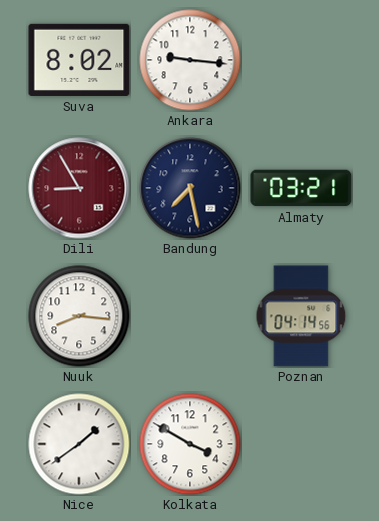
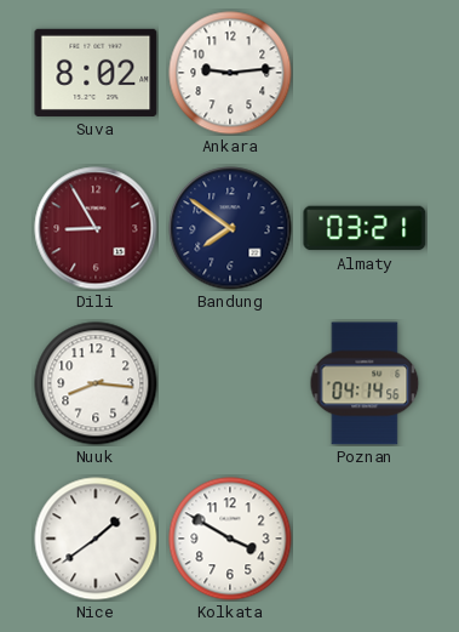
Ankara: 9:16 -> 9:14 (230, 73)
Bandung: 7:28 -> 7:51 (230, 228)
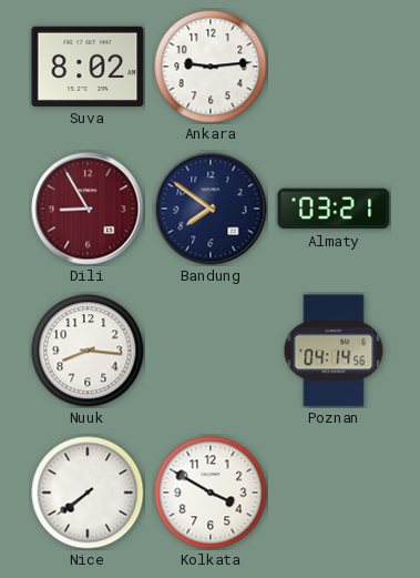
Nice: 1:39 -> 7:39 (88, 493)
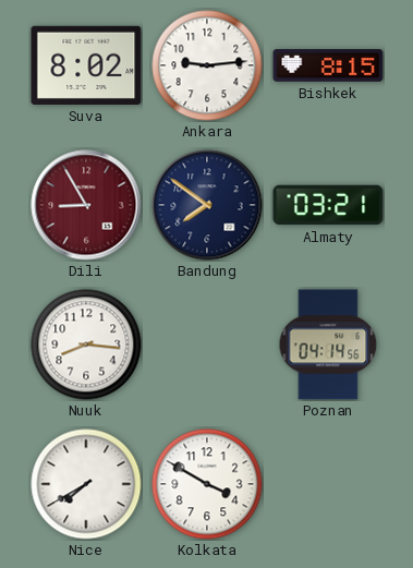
Bishkek: none -> 8:15 (328, 67)
Nice: 7:39 -> 7:40 (86, 484)
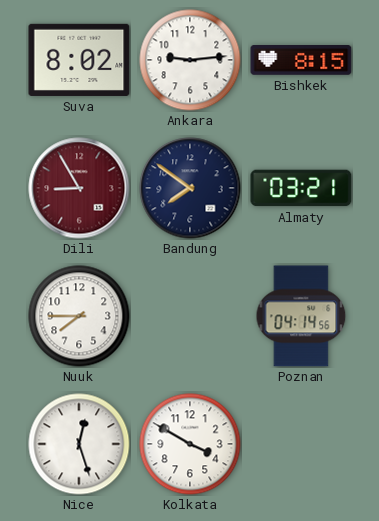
Nuuk: 8:16 -> 7:45 (79, 316)
Nice: 7:40 -> 12:27 (79, 444)
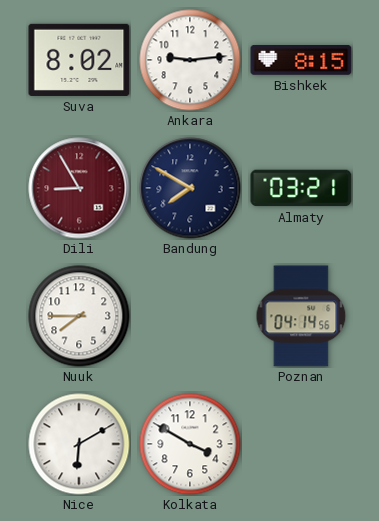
Bandung: 7:51 -> 7:50 (190, 188)
Nice: 12:27 -> 6:10 (79, 444)
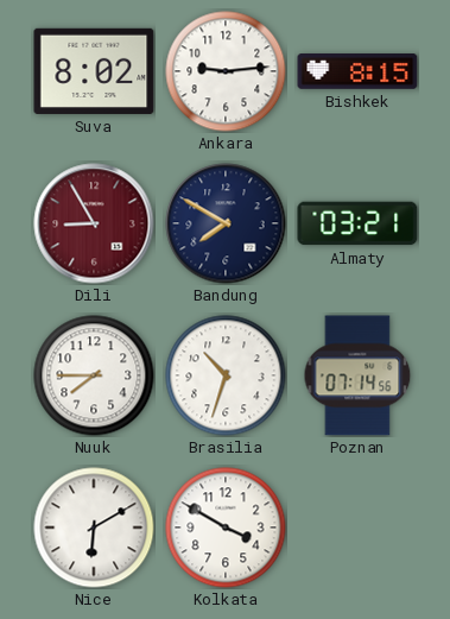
Brasilia: none -> 10:33 (226, 375)
Poznan: 04:14 -> 07:14 (357, 375)
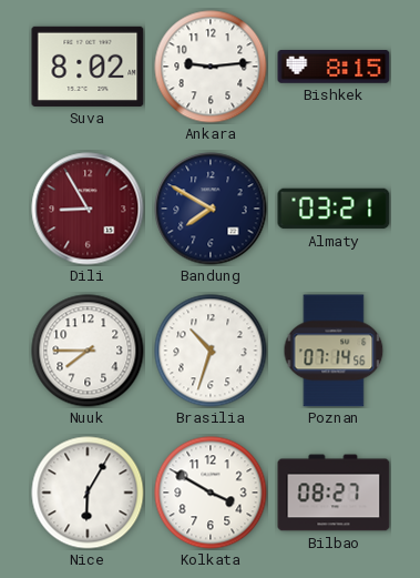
Nice: 6:10 -> 6:05 (88, 493)
Bilbao: none -> 08:27 (334, 493)
